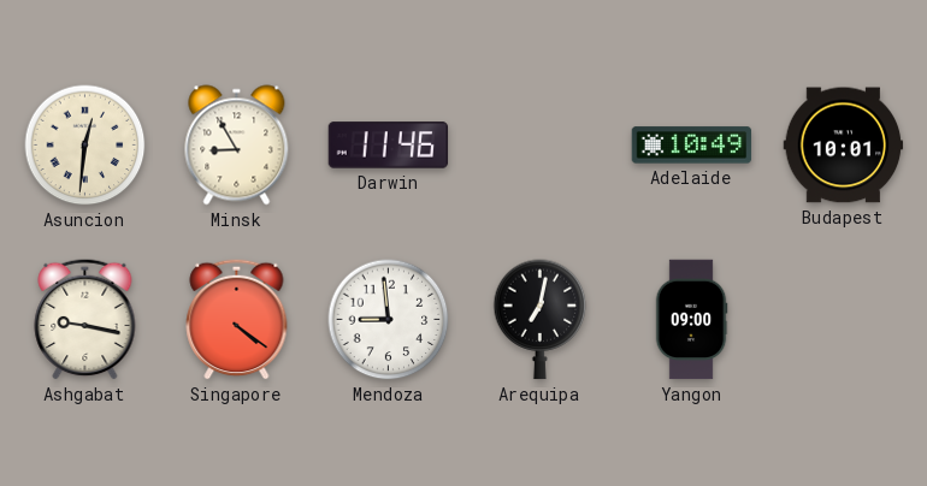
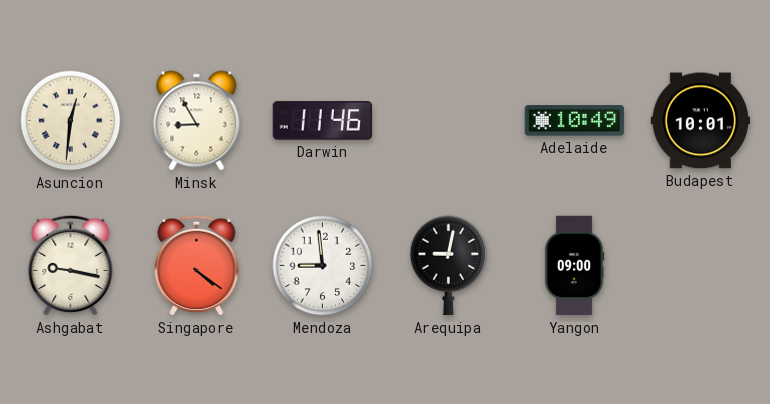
Arequipa: 7:02 -> 9:02 (449, 266)
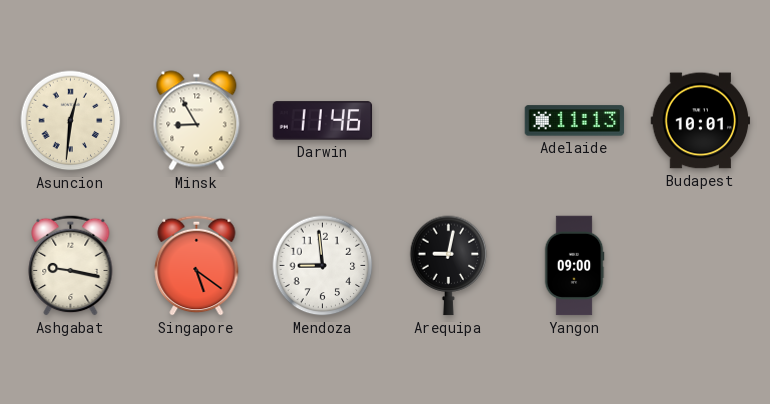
Adelaide: 10:49 -> 11:13 (575, 121)
Singapore: 4:21 -> 5:21 (197, 265)
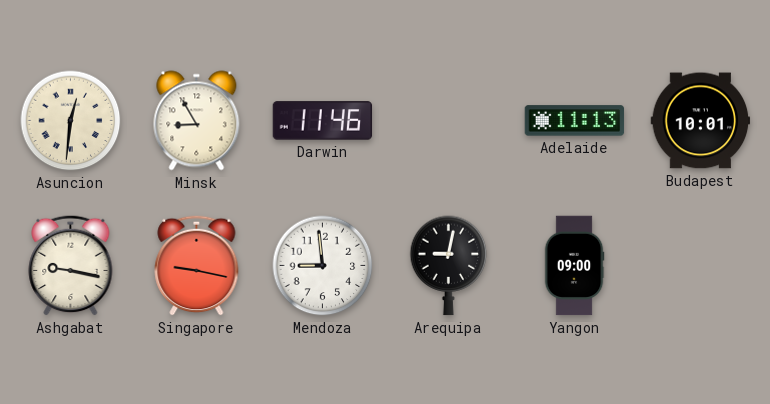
Singapore: 5:21 -> 9:17 (197, 265)
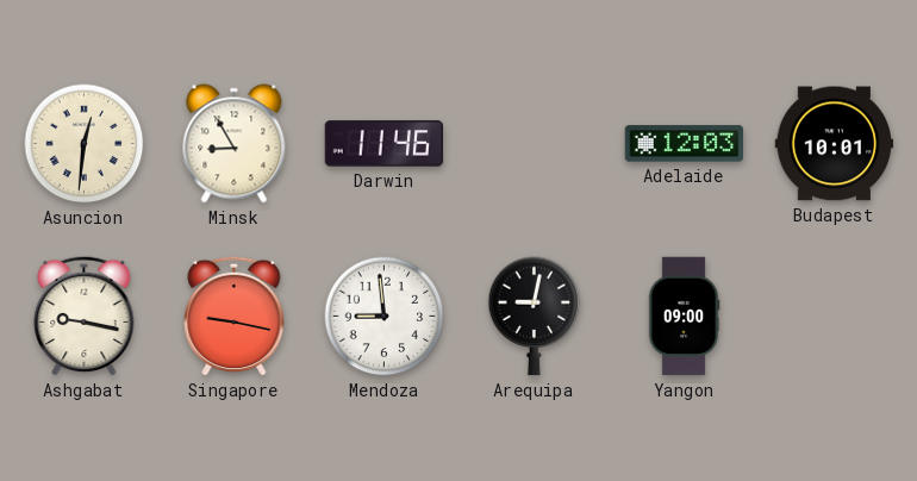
Adelaide: 11:13 -> 12:03 (685, 144)
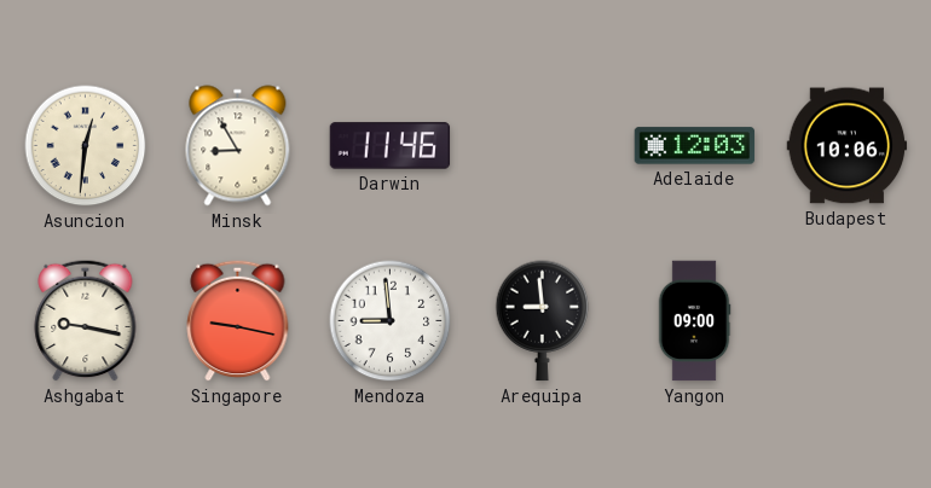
Budapest: 10:01 -> 10:06 (848, 146)
Arequipa: 9:02 -> 8:59 (543, 321)
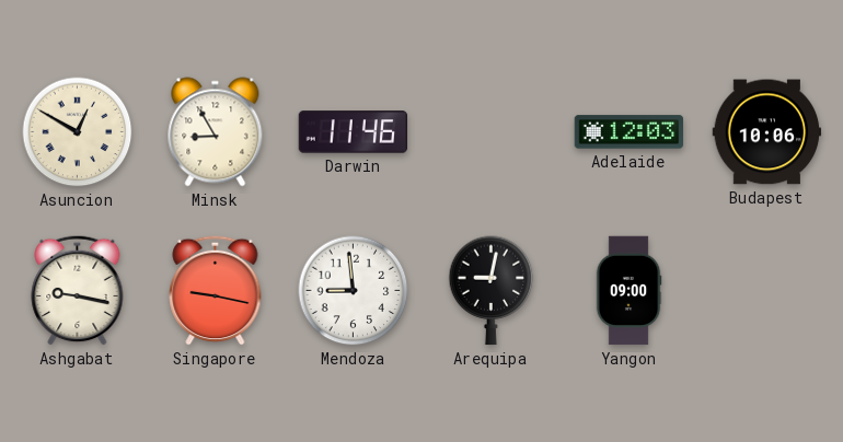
Asuncion: 12:31 -> 12:50 (78, 132)
Arequipa: 8:59 -> 9:02 (492, 291)
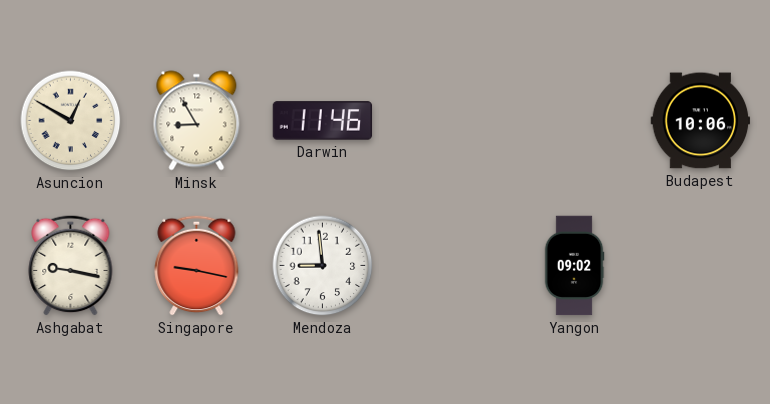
Adelaide: 12:03 -> none (630, 132)
Arequipa: 9:02 -> none (492, 291)
Yangon: 09:00 -> 09:02 (574, 266)
